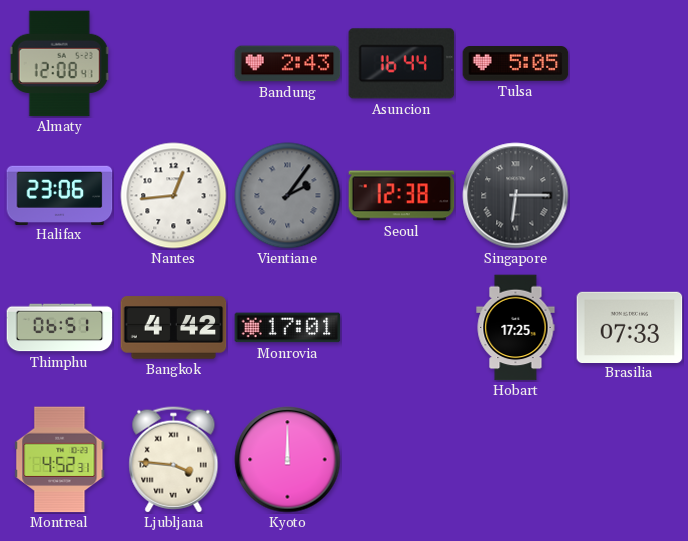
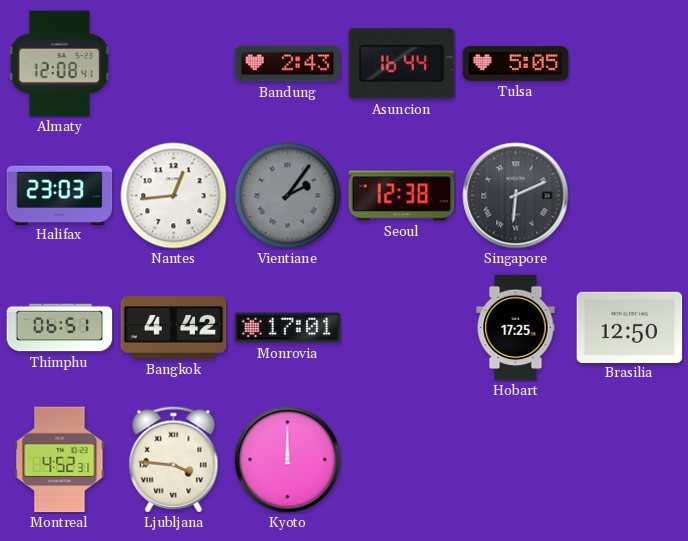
Halifax: 23:06 -> 23:03 (60, 195)
Singapore: 6:15 -> 6:11 (516, 196)
Brasilia: 07:33 -> 12:50 (630, 327)
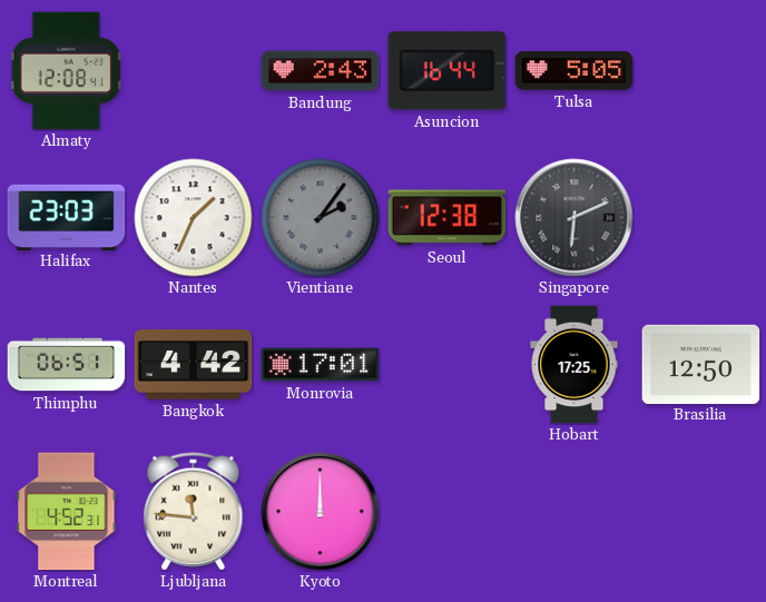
Nantes: 12:44 -> 1:34 (194, 218)
Ljubljana: 3:46 -> 11:46 (194, 512)
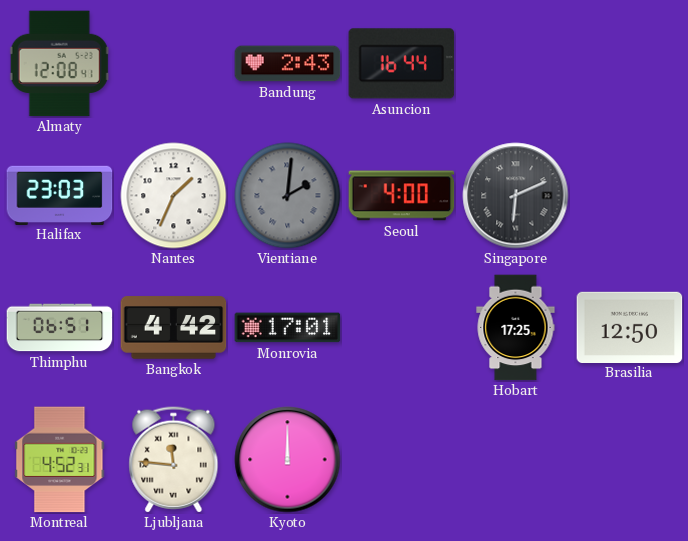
Tulsa: 5:05 -> none (574, 71)
Vientiane: 2:06 -> 2:01 (288, 196)
Seoul: 12:38 -> 4:00 (402, 196)
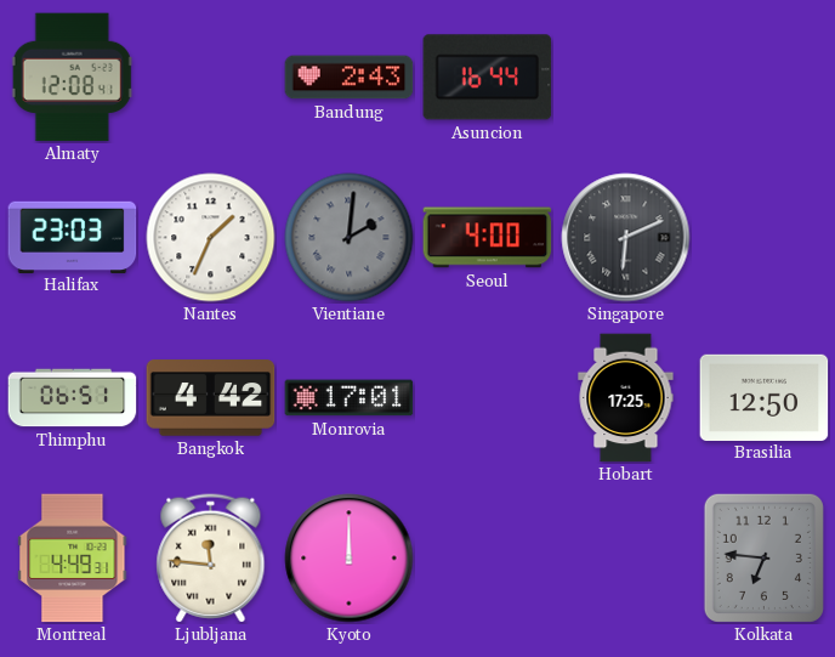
Montreal: 4:52 -> 4:49 (73, 559)
Kolkata: none -> 6:46 (763, 557)
